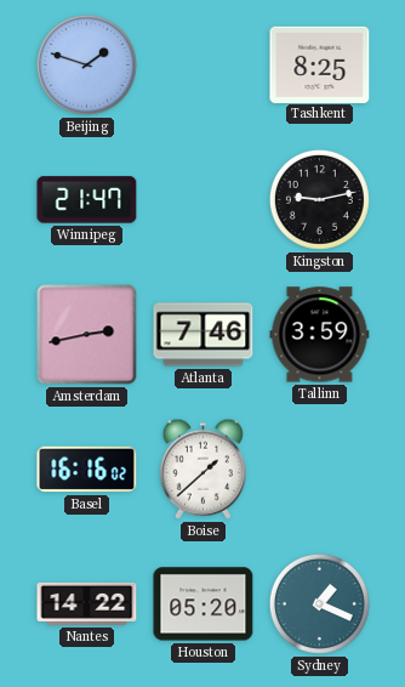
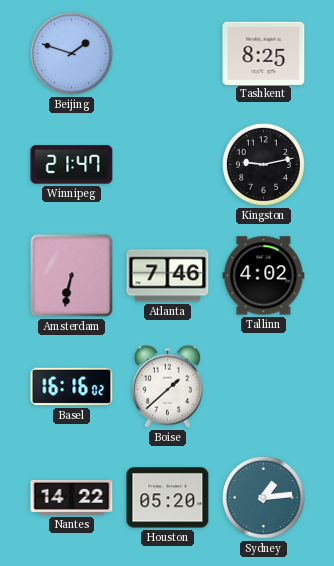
Amsterdam: 2:43 -> 6:32 (72, 276)
Tallinn: 3:59 -> 4:02 (264, 276)
Sydney: 1:19 -> 1:14 (263, 497)
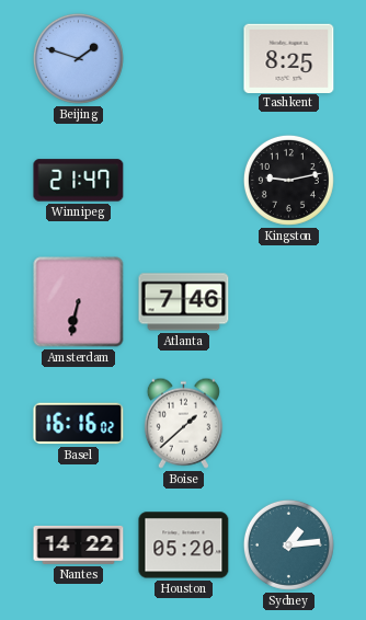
Tallinn: 4:02 -> none (264, 276)
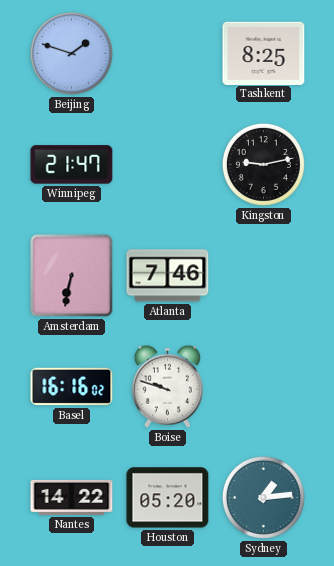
Boise: 1:38 -> 9:48 (167, 386)
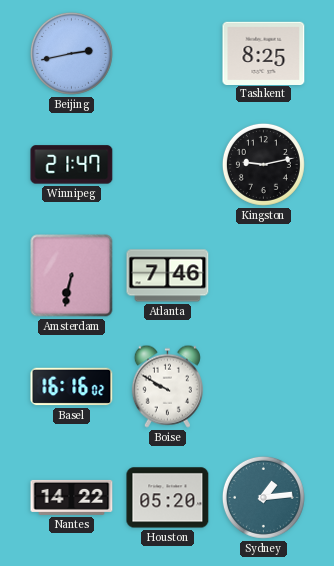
Beijing: 1:48 -> 2:43 (71, 53)
Boise: 9:48 -> 9:50 (167, 386)
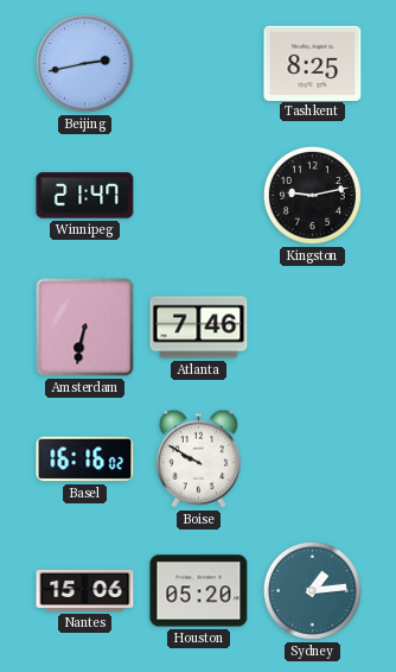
Nantes: 14:22 -> 15:06 (85, 590)
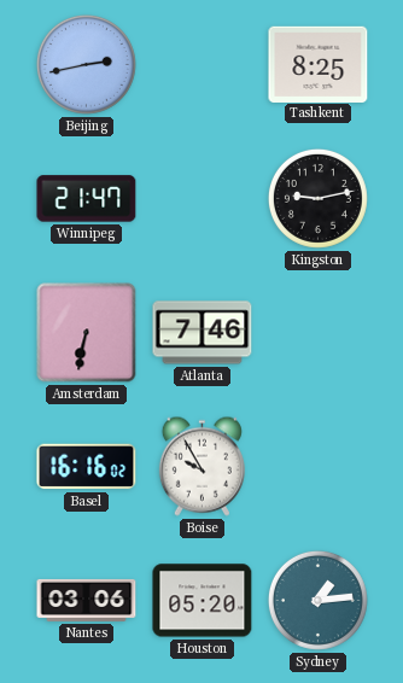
Boise: 9:50 -> 9:55 (201, 466)
Nantes: 15:06 -> 03:06 (87, 600)
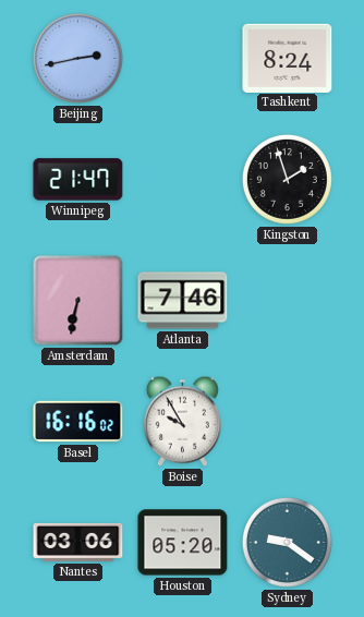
Tashkent: 8:25 -> 8:24 (288, 58)
Kingston: 9:13 -> 1:57 (287, 179)
Sydney: 1:14 -> 9:21 (287, 542)
